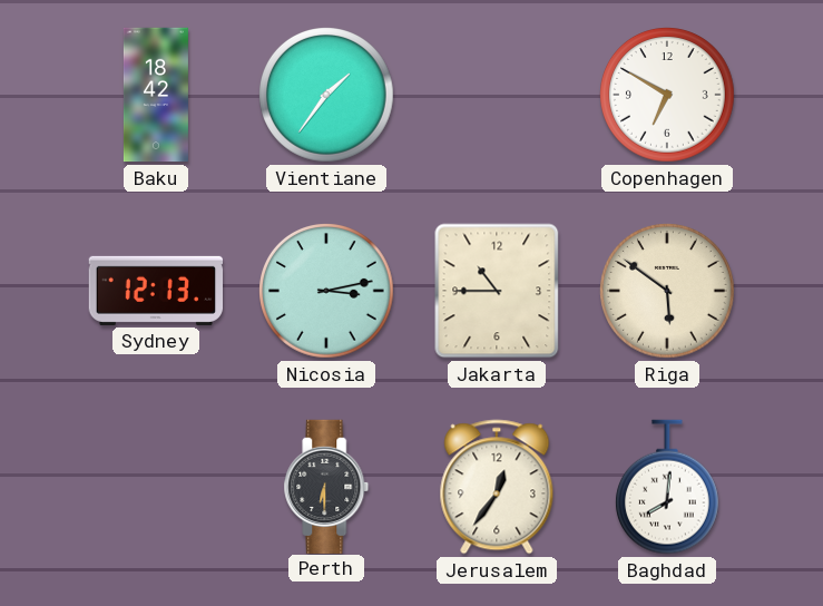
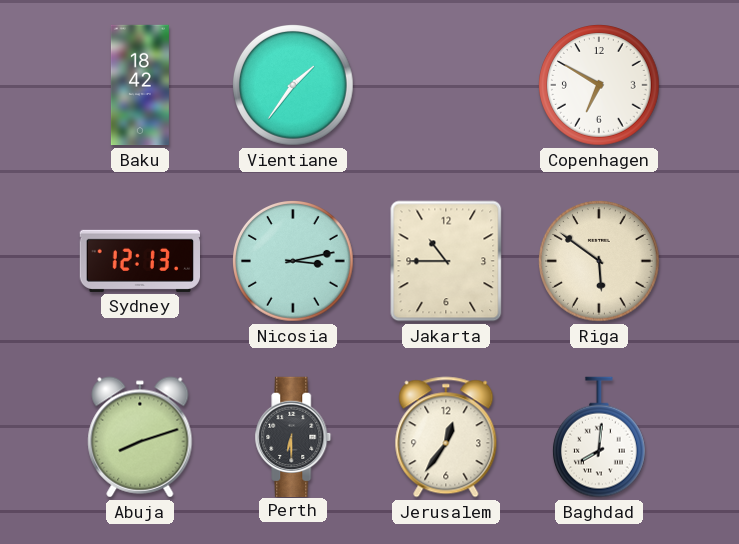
Abuja: none -> 8:12 (140, 437)
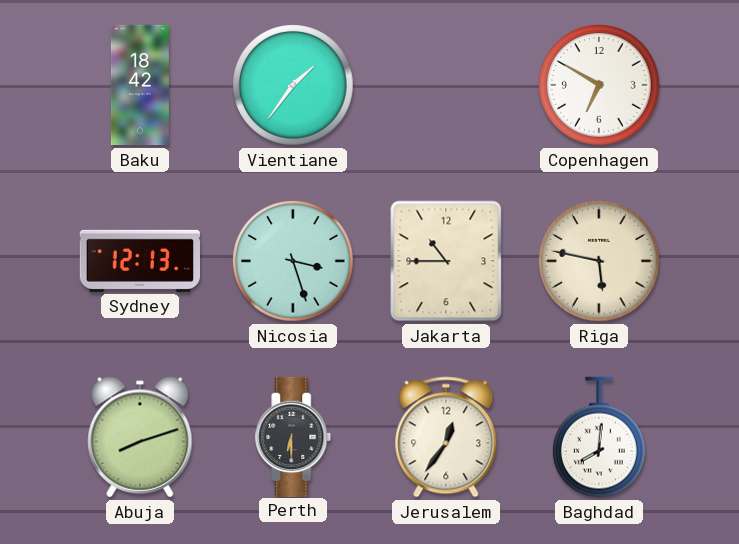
Nicosia: 3:13 -> 3:27 (294, 262)
Riga: 5:51 -> 5:47 (600, 262)
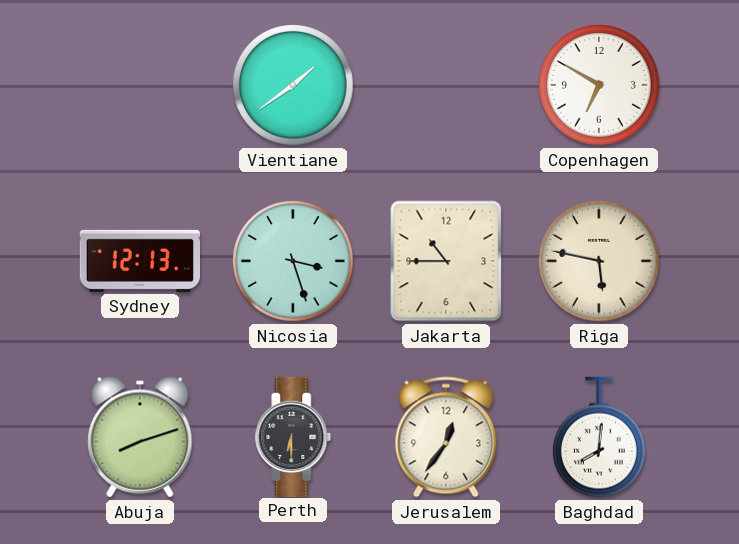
Baku: 18:42 -> none (140, 85)
Vientiane: 1:36 -> 1:39 (294, 86)
